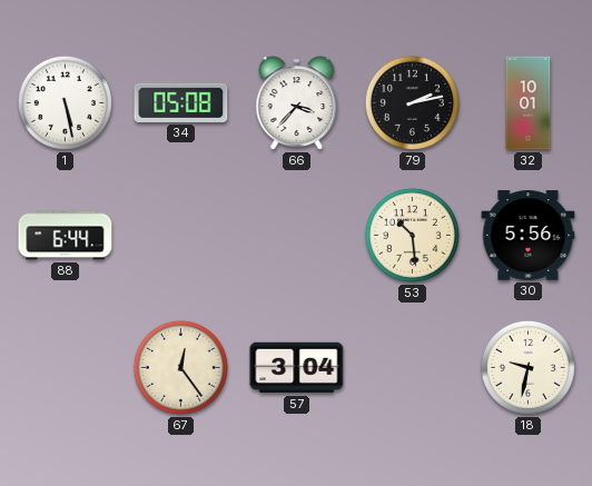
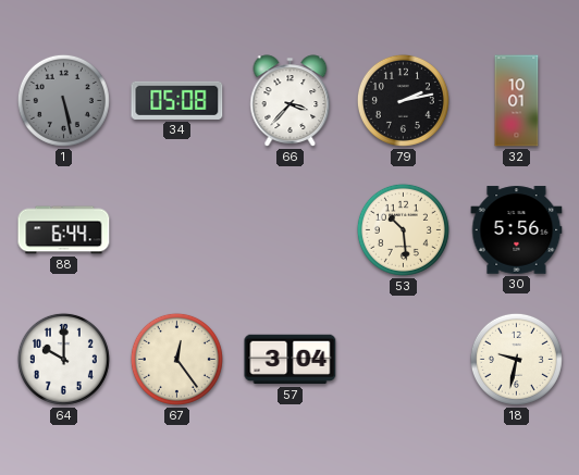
1 dial: white -> grey (63, 100)
64: none -> 10:00 (63, 359)
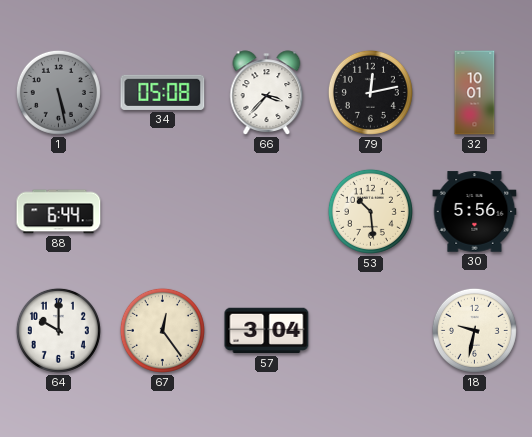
79: 2:13 -> 12:13 (370, 92)
